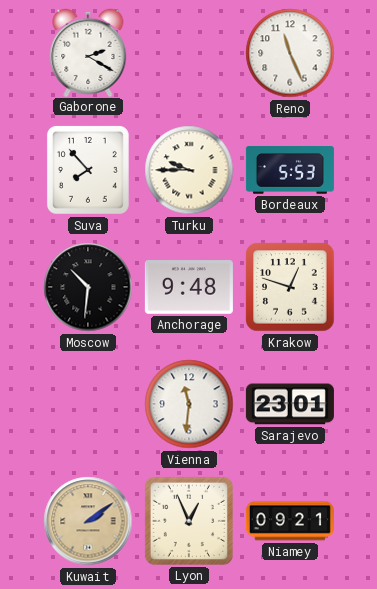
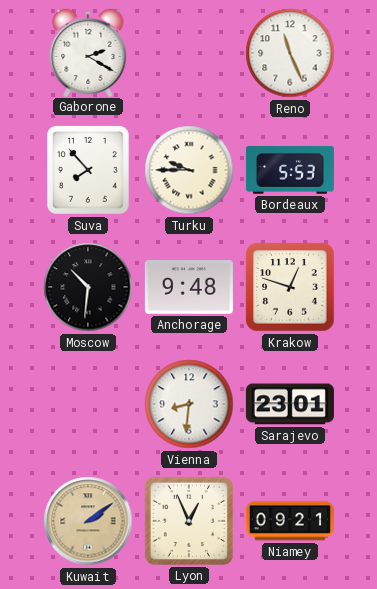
Vienna: 11:31 -> 8:31 (189, 404)
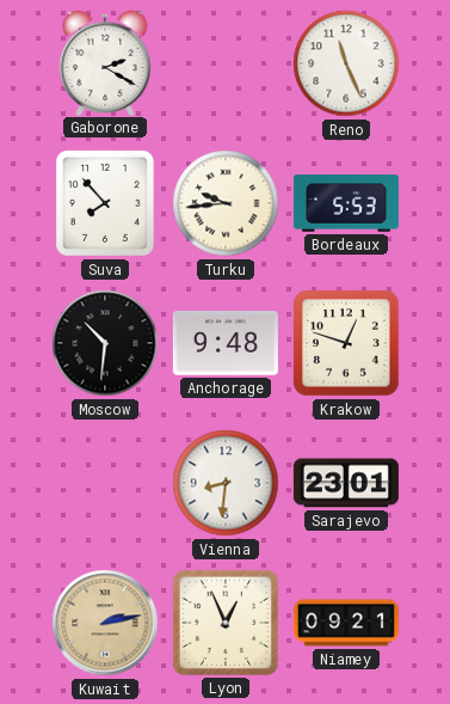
Turku: 9:45 -> 9:44 (226, 203)
Kuwait: 2:09 -> 2:13 (105, 623)
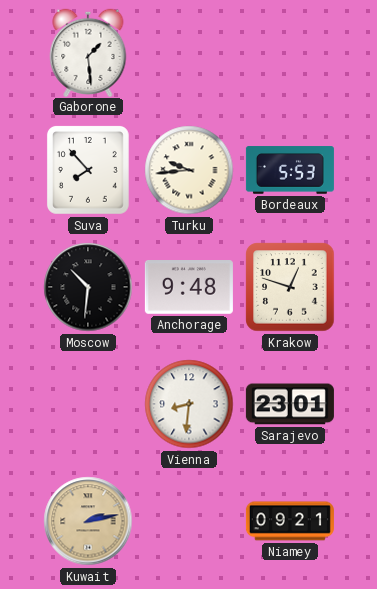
Gaborone: 2:20 -> 1:29 (88, 52)
Reno: 11:26 -> none (346, 63)
Lyon: 12:56 -> none (226, 623)
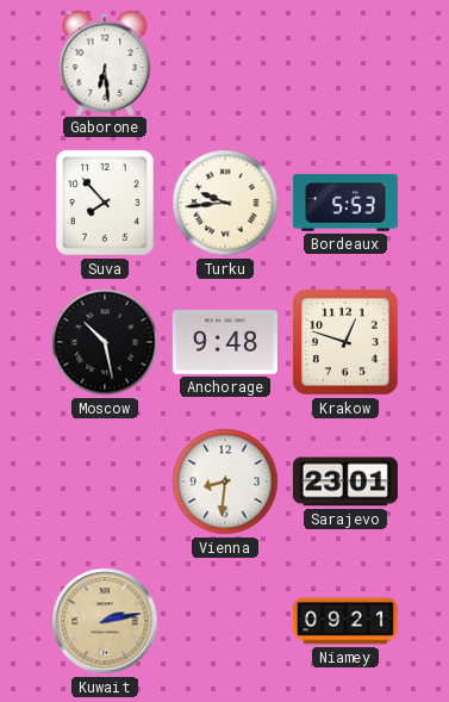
Gaborone: 1:29 -> 6:29 (105, 62)
Moscow: 10:31 -> 10:28 (105, 342)
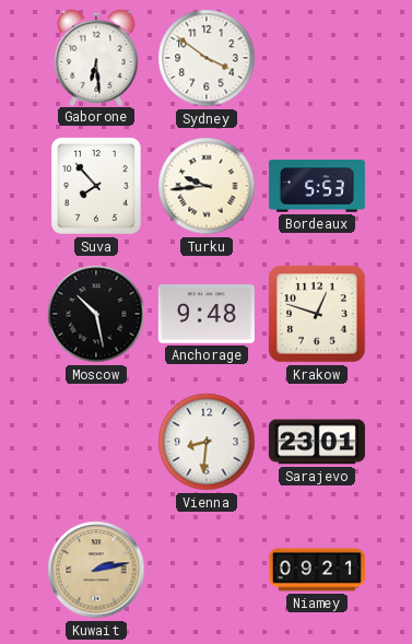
Sydney: none -> 3:51 (207, 58)
